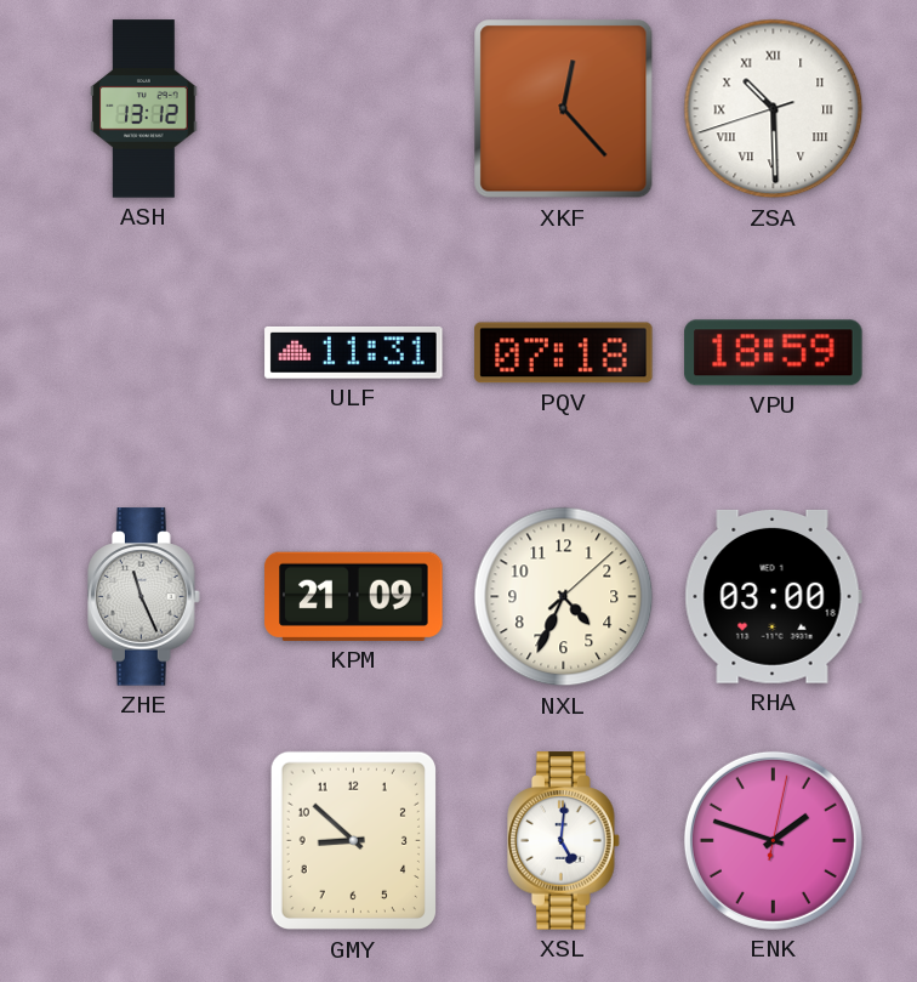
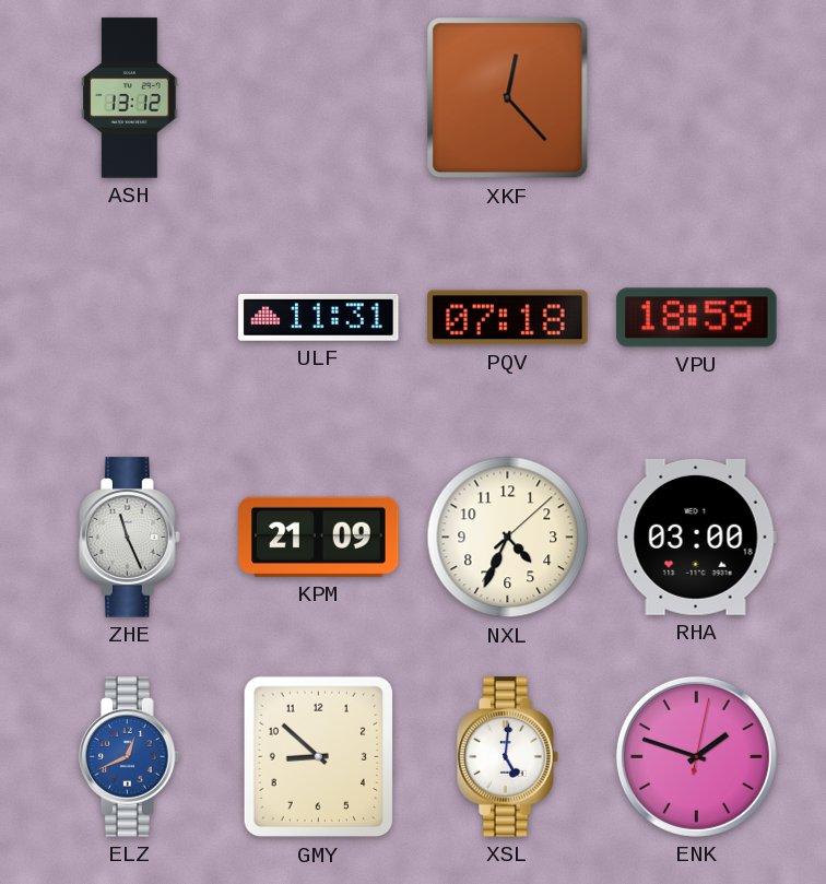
ZSA: 10:29 -> none (774, 109)
ELZ: none -> 12:41 (130, 757)
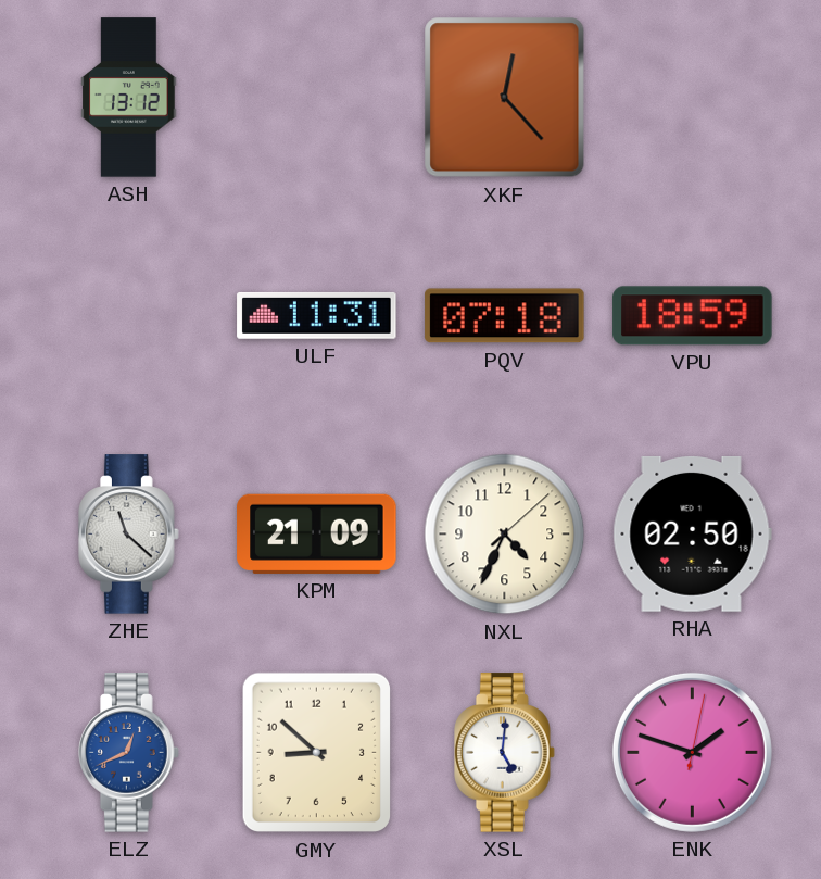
ZHE: 11:26 -> 11:22 (129, 535)
RHA: 03:00 -> 02:50 (692, 533)
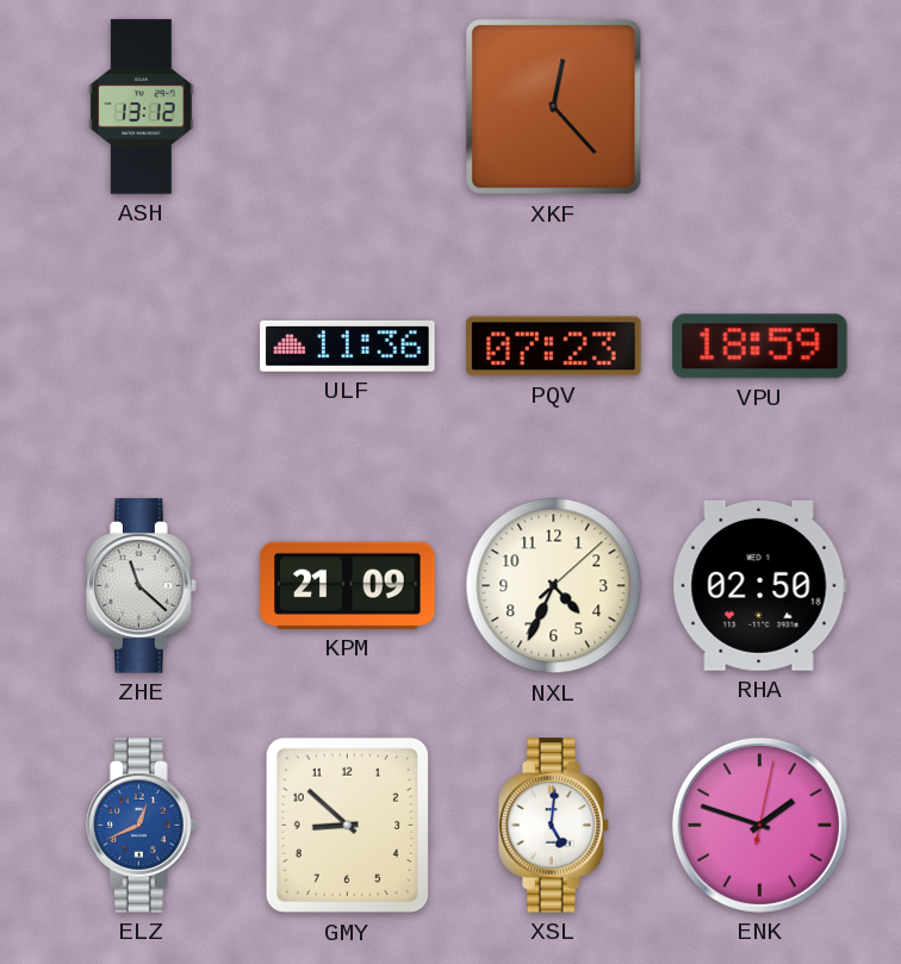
ULF: 11:31 -> 11:36 (348, 346)
PQV: 07:18 -> 07:23 (554, 347)
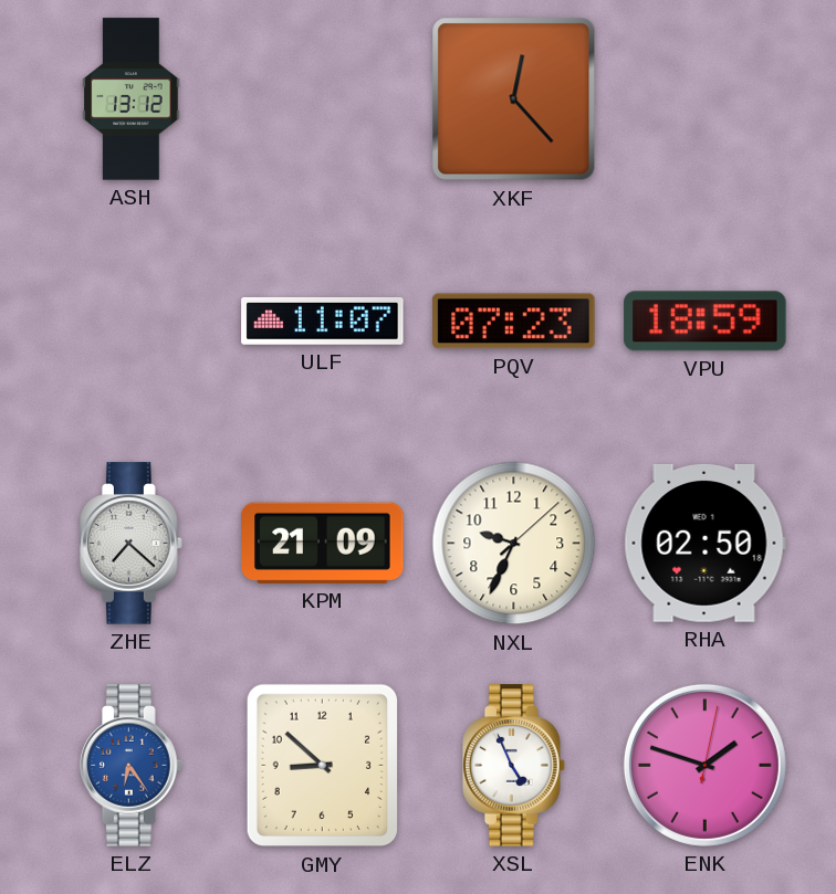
ULF: 11:36 -> 11:07 (323, 320)
ZHE: 11:22 -> 7:22 (132, 544)
NXL: 4:34 -> 9:34 (514, 544)
ELZ: 12:41 -> 6:24 (132, 766)
XSL: 5:01 -> 4:56 (514, 766)
